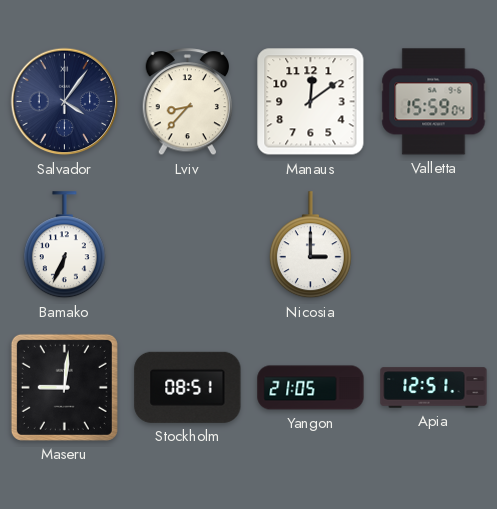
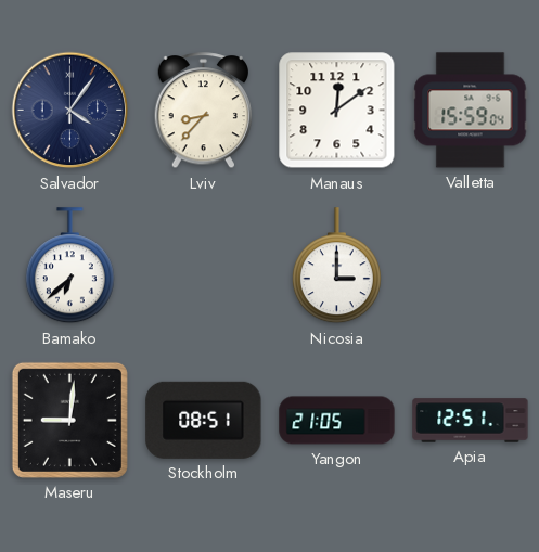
Bamako: 6:34 -> 6:38 (69, 266)
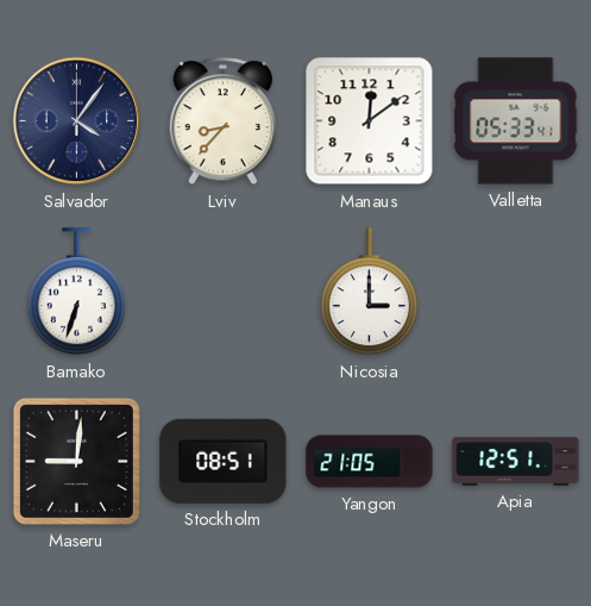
Valletta: 15:59 -> 05:33 (516, 121)
Bamako: 6:38 -> 6:33 (76, 292)
